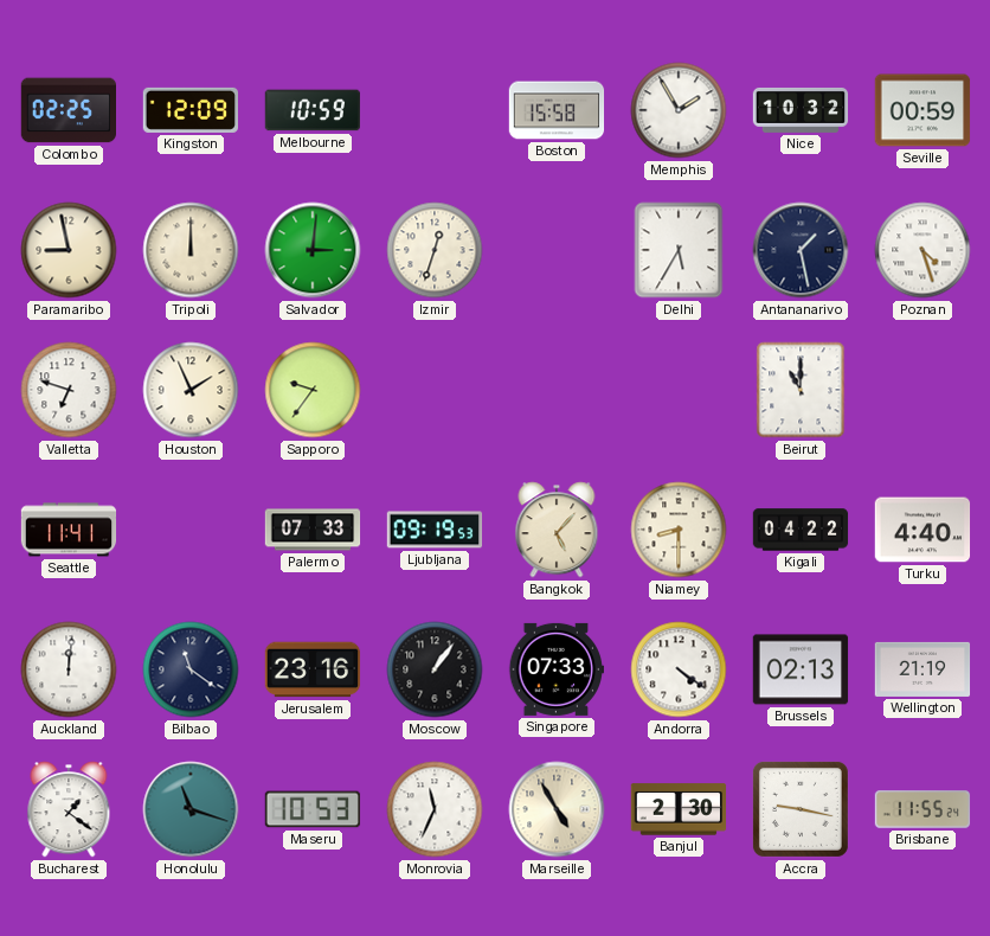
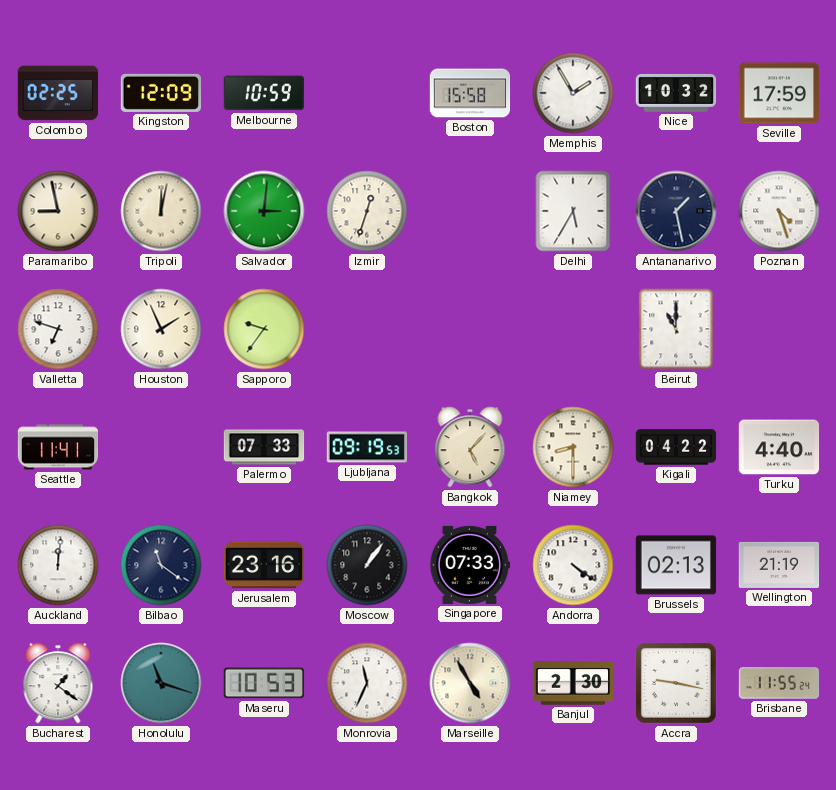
Seville: 00:59 -> 17:59 (779, 93)
Tripoli: 12:00 -> 12:02 (161, 211)
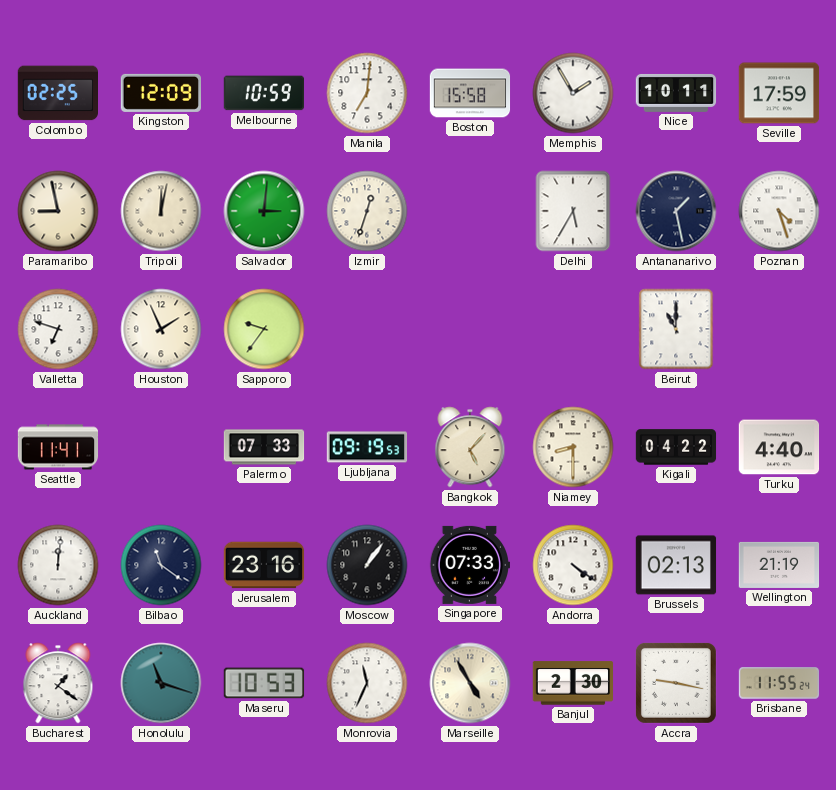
Manila: none -> 7:01 (367, 93)
Nice: 10:32 -> 10:11 (676, 93)
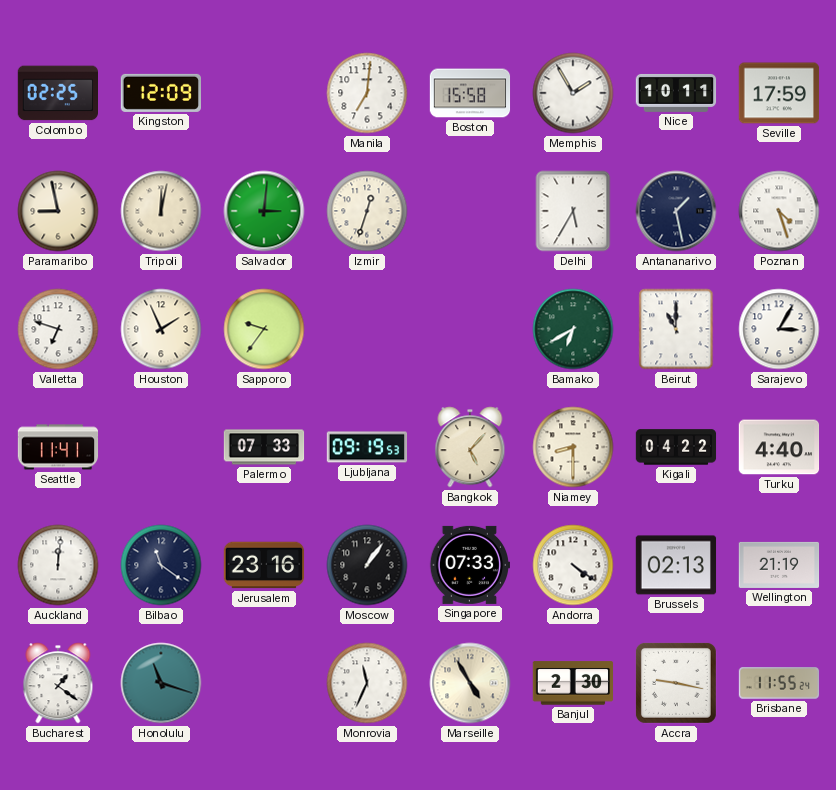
Melbourne: 10:59 -> none (263, 93)
Bamako: none -> 6:40 (573, 329)
Sarajevo: none -> 3:05 (779, 329)
Maseru: 10:53 -> none (264, 683)
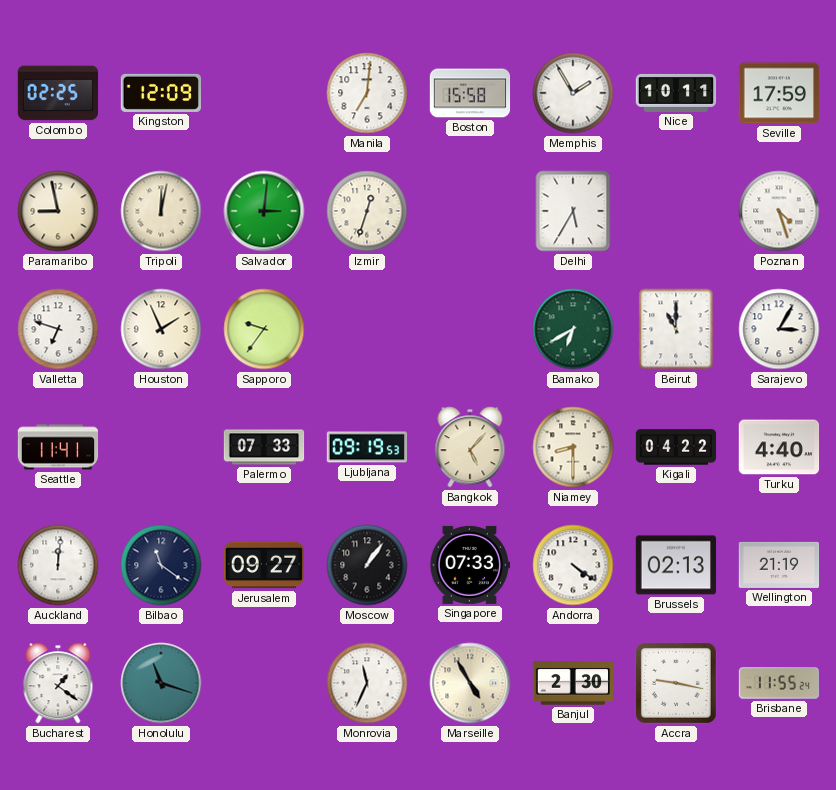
Antananarivo: 1:28 -> none (676, 211)
Jerusalem: 23:16 -> 09:27 (264, 565)
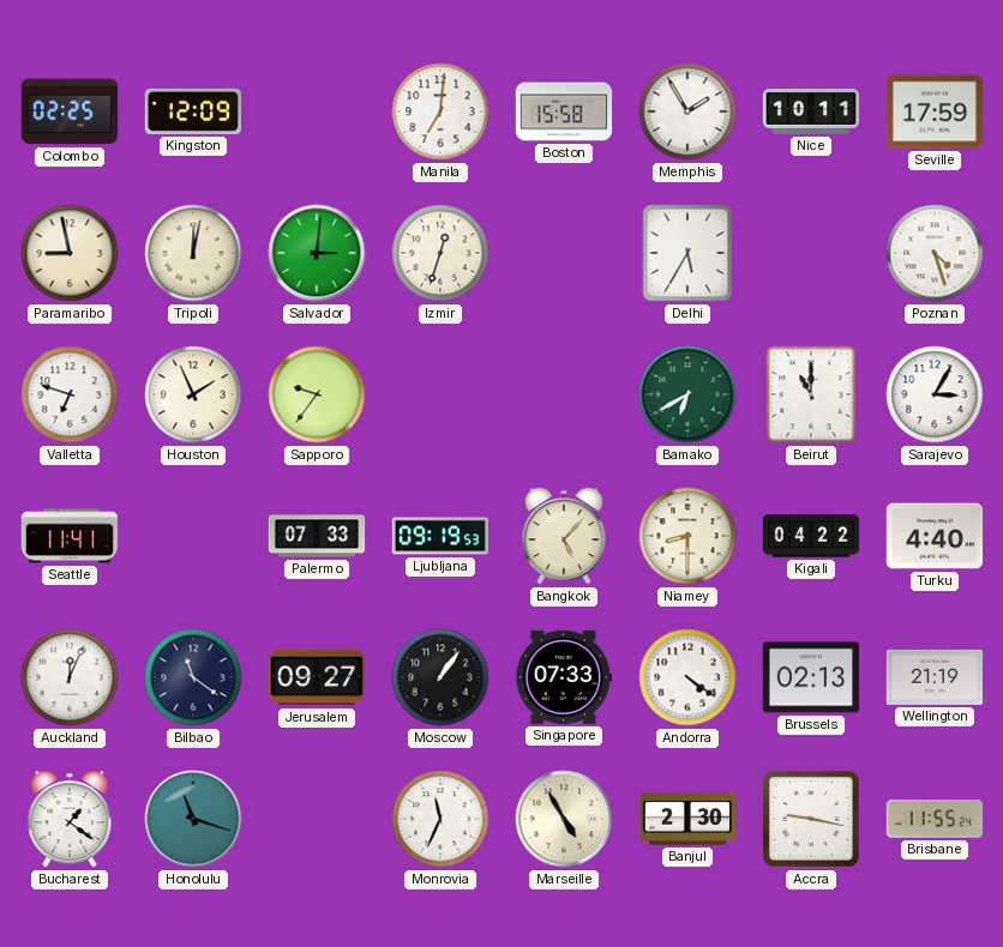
Auckland: 12:01 -> 12:04 (70, 677)
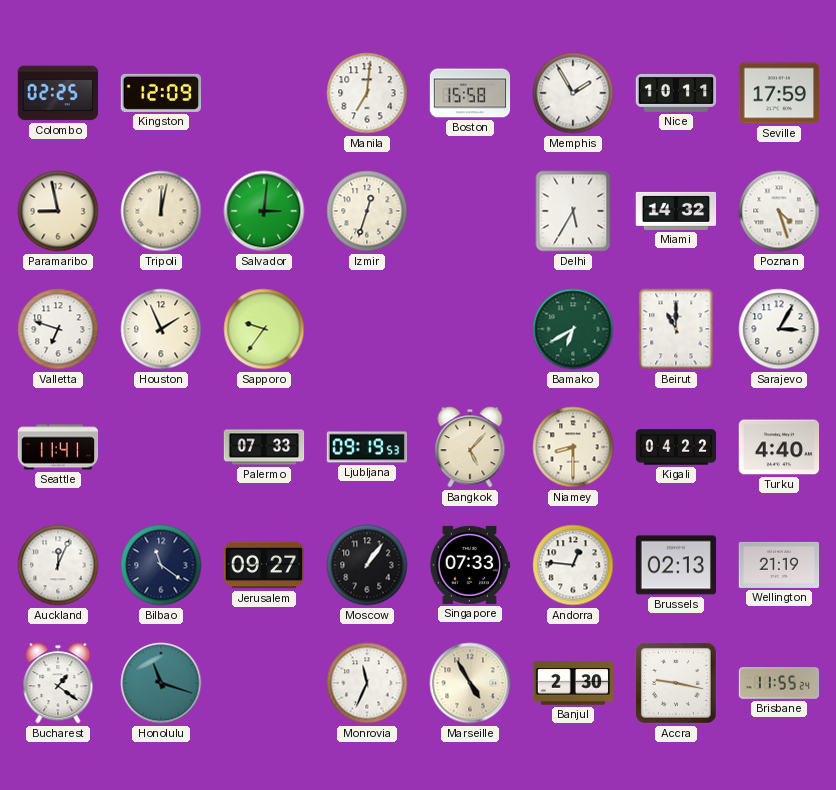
Miami: none -> 14:32 (676, 211)
Andorra: 4:21 -> 12:46 (573, 565)
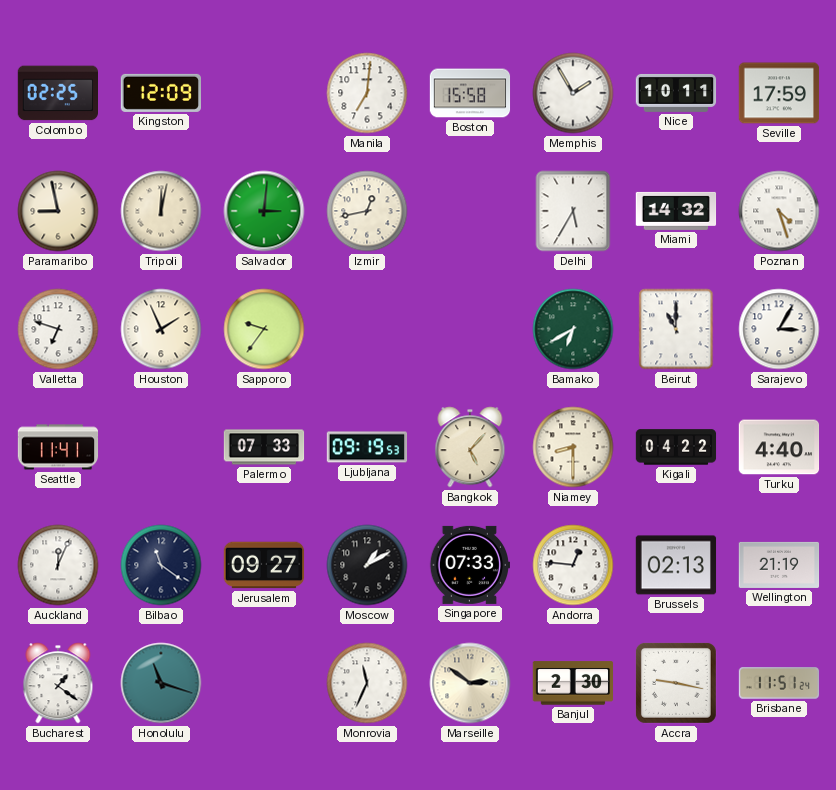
Izmir: 12:33 -> 12:43 (367, 211)
Moscow: 1:06 -> 1:10 (367, 565)
Marseille: 4:55 -> 2:51 (470, 683)
Brisbane: 11:55 -> 11:51 (779, 683)
